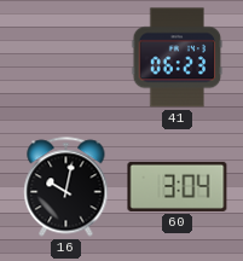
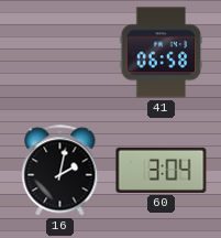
41: 06:23 -> 06:58 (162, 53)
16: 10:02 -> 2:02 (60, 171)
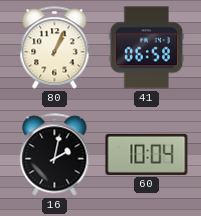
80: none -> 1:04 (55, 48)
60: 3:04 -> 10:04 (147, 154)
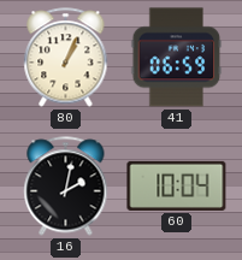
41: 06:58 -> 06:59 (177, 58)
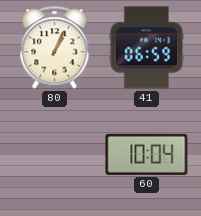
16: 2:02 -> none (66, 187)
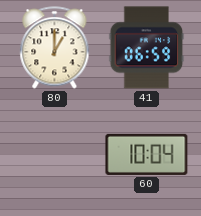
80: 1:04 -> 1:00 (55, 48)
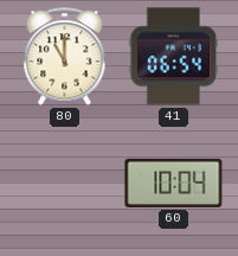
80: 1:00 -> 11:00 (65, 57)
41: 06:59 -> 06:54 (174, 57)
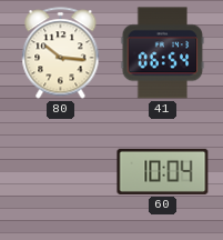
80: 11:00 -> 10:16 (61, 53)
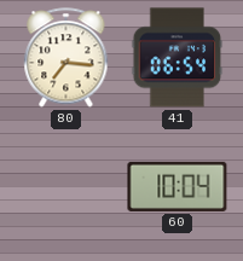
80: 10:16 -> 7:16 (66, 58)
